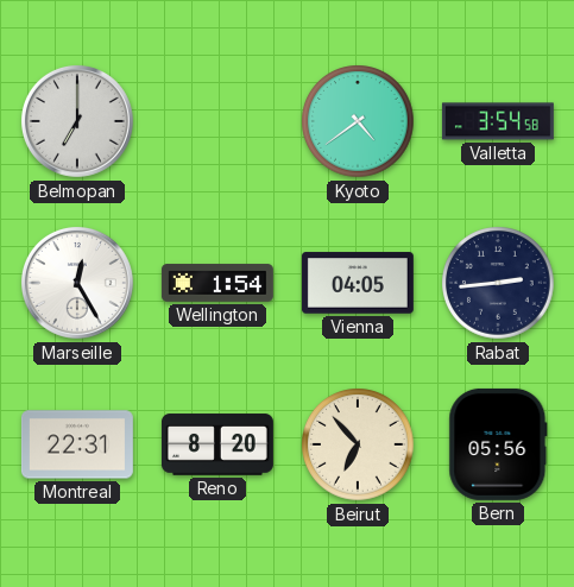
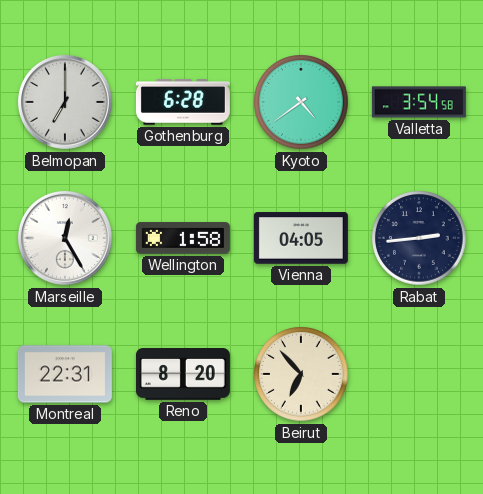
Gothenburg: none -> 6:28 (183, 102)
Wellington: 1:54 -> 1:58 (183, 238)
Bern: 05:56 -> none (498, 444)
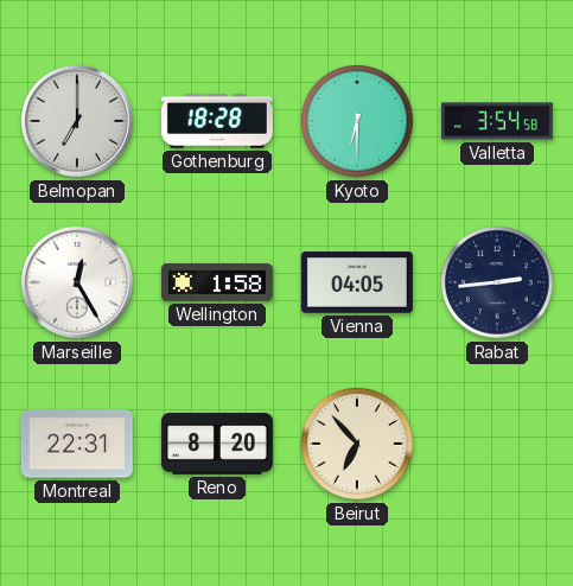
Gothenburg: 6:28 -> 18:28 (217, 121)
Kyoto: 4:39 -> 6:30 (357, 121)
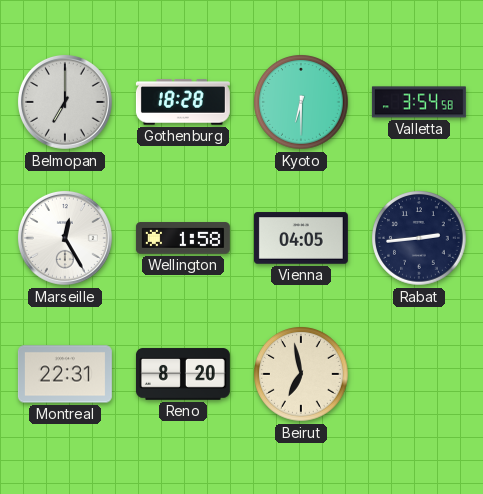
Beirut: 6:53 -> 6:58 (301, 374)
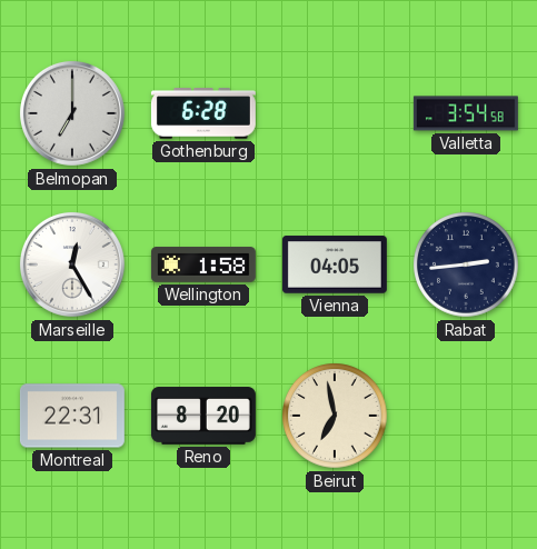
Gothenburg: 18:28 -> 6:28 (203, 113)
Kyoto: 6:30 -> none (301, 102)
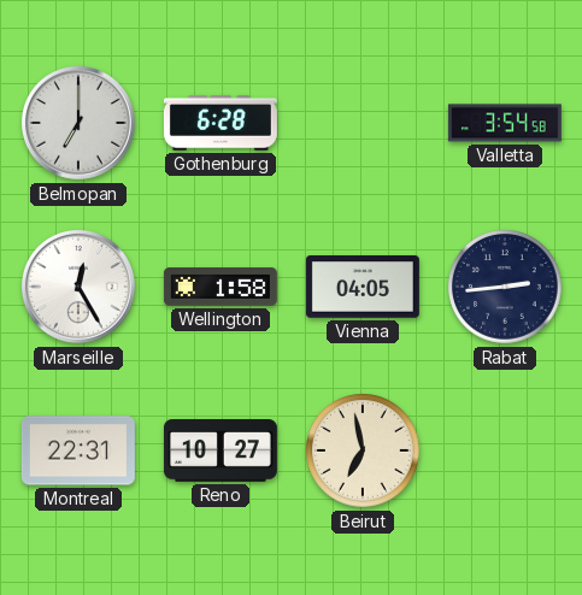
Reno: 8:20 -> 10:27 (221, 450)
